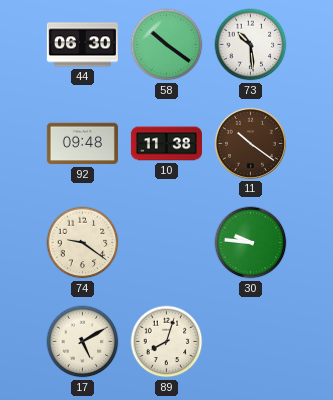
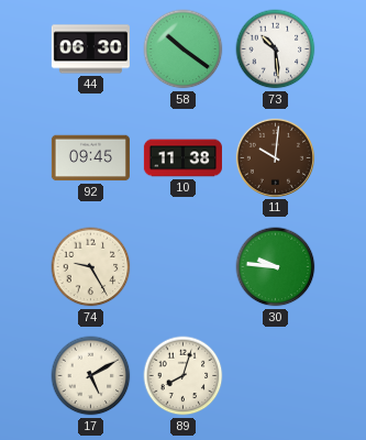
92: 09:48 -> 09:45 (90, 158)
11: 10:21 -> 10:01 (275, 157)
74: 9:21 -> 9:25 (91, 267)
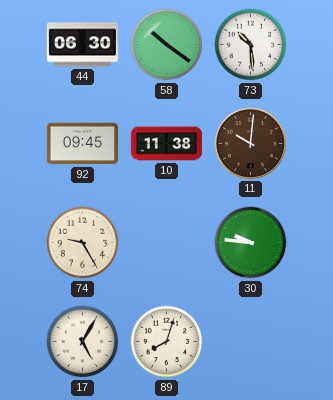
17: 5:10 -> 5:05 (83, 342)
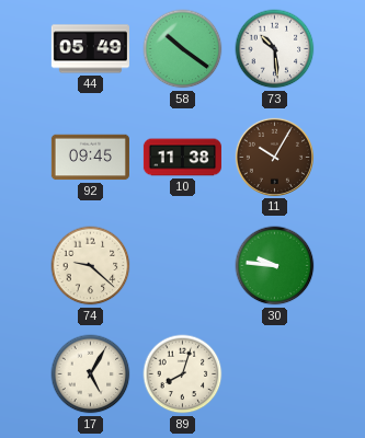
44: 06:30 -> 05:49 (90, 49)
11: 10:01 -> 10:05 (274, 157)
74: 9:25 -> 9:22 (91, 266)
